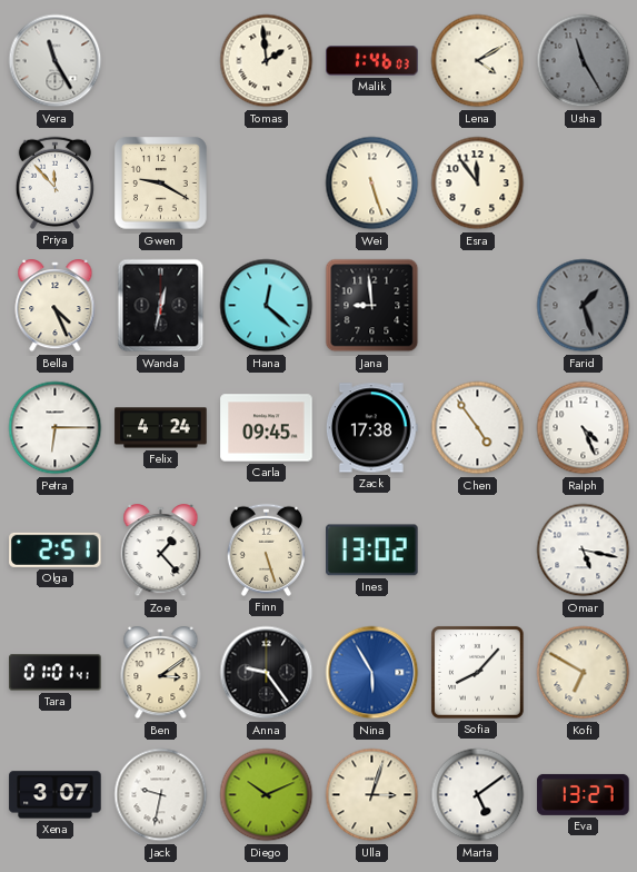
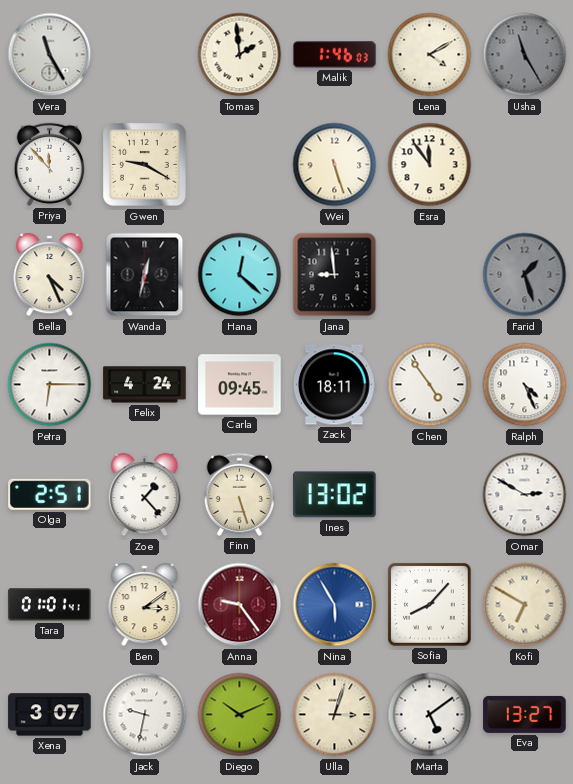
Zack: 17:38 -> 18:11 (334, 385)
Omar: 5:17 -> 2:50 (525, 495)
Anna dial: black -> burgundy (240, 605)
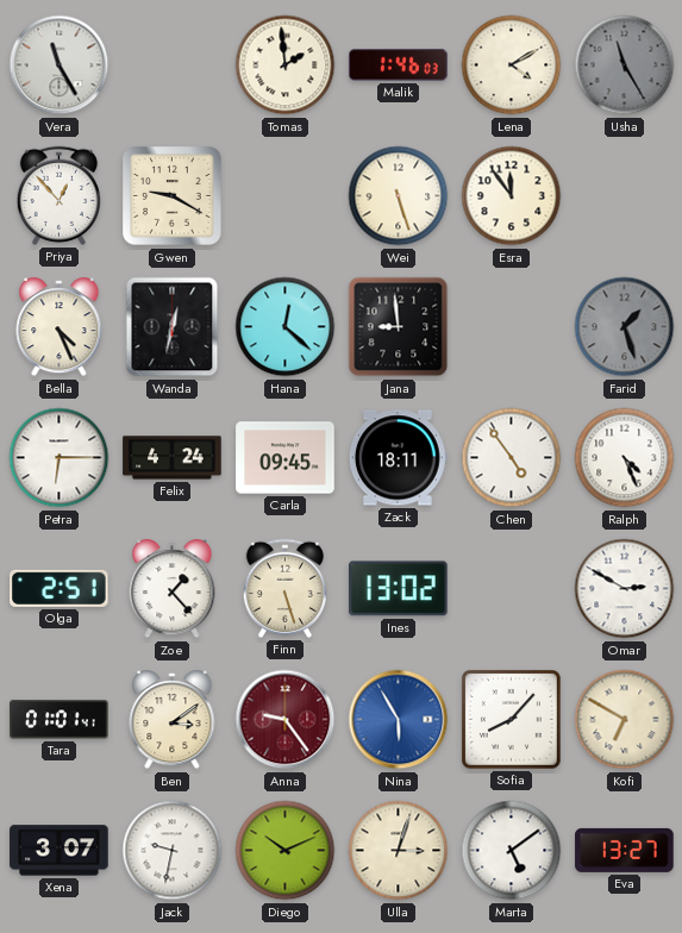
Priya: 11:53 -> 12:53 (58, 195)
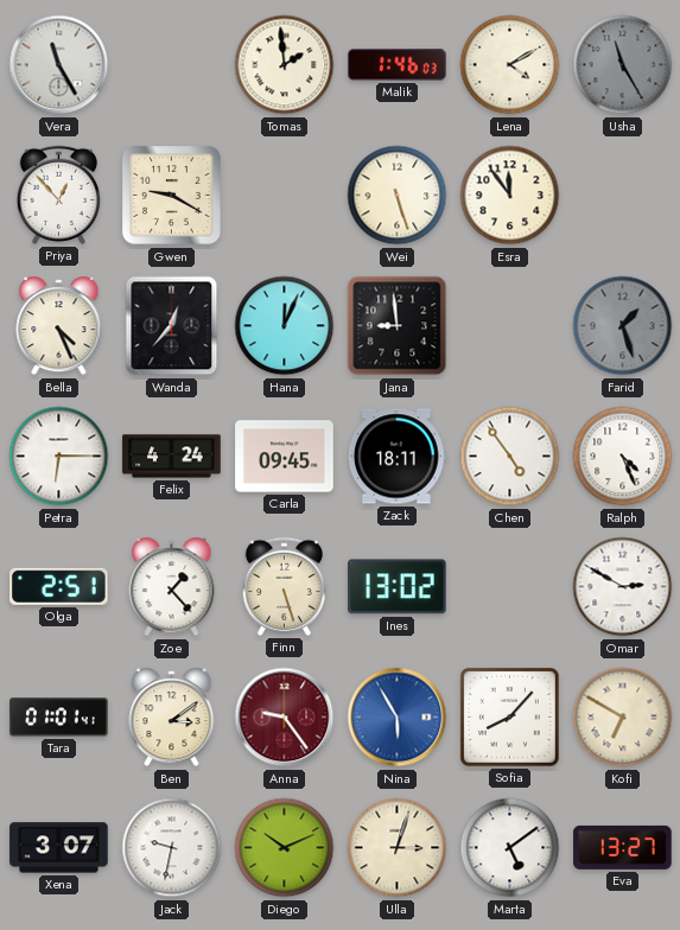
Wanda: 12:32 -> 12:37 (172, 326)
Hana: 12:22 -> 12:04 (285, 326)
